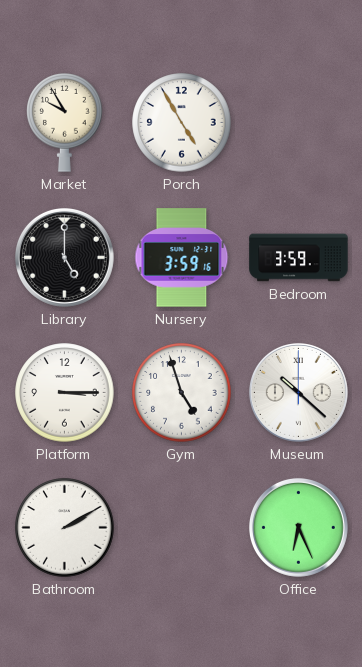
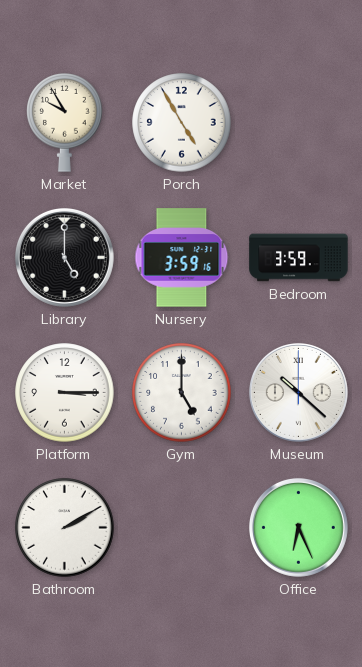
Gym: 4:57 -> 5:00 (182, 393)
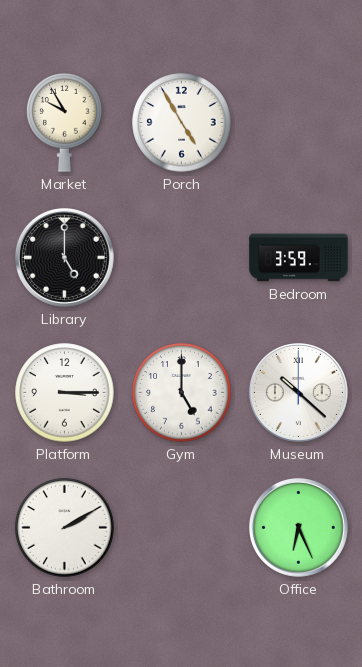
Nursery: 3:59 -> none (182, 258)
